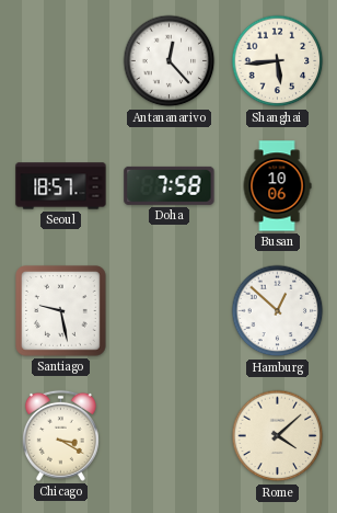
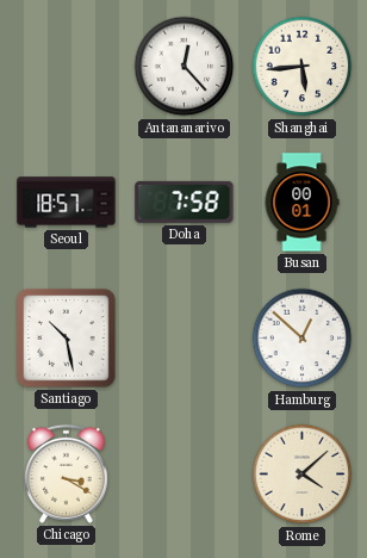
Busan: 10:06 -> 00:01 (301, 203)
Santiago: 9:28 -> 10:28 (67, 339)
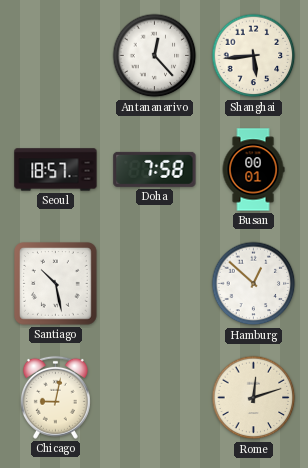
Chicago: 3:20 -> 9:02 (55, 397)
Rome: 4:08 -> 12:12 (254, 398)
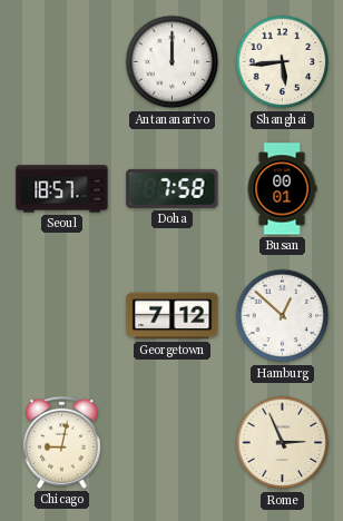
Antananarivo: 12:23 -> 12:00 (173, 62)
Santiago: 10:28 -> none (56, 284)
Georgetown: none -> 7:12 (173, 316)
Rome: 12:12 -> 2:56 (283, 443)
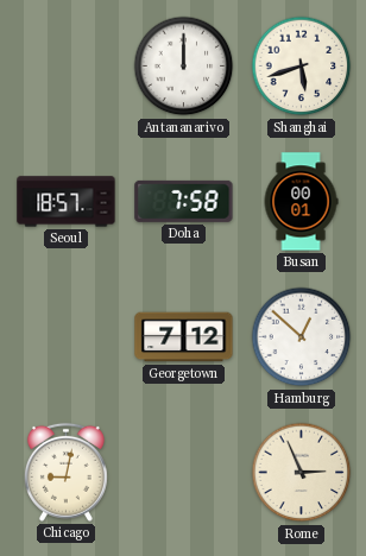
Shanghai: 5:44 -> 5:42 (302, 67)
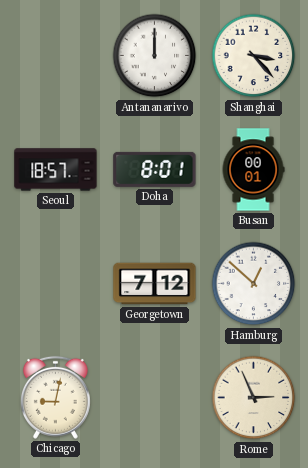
Shanghai: 5:42 -> 3:23 (254, 56)
Doha: 7:58 -> 8:01 (155, 169)
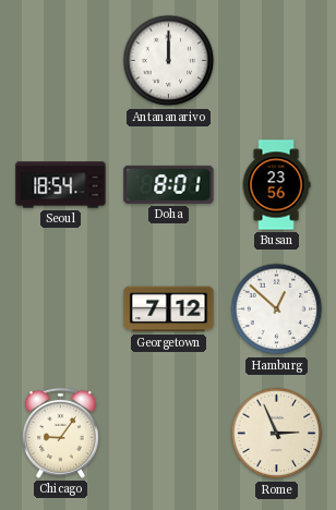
Shanghai: 3:23 -> none (254, 56)
Seoul: 18:57 -> 18:54 (61, 185)
Busan: 00:01 -> 23:56 (276, 185)
Chicago: 9:02 -> 9:06 (60, 433)
